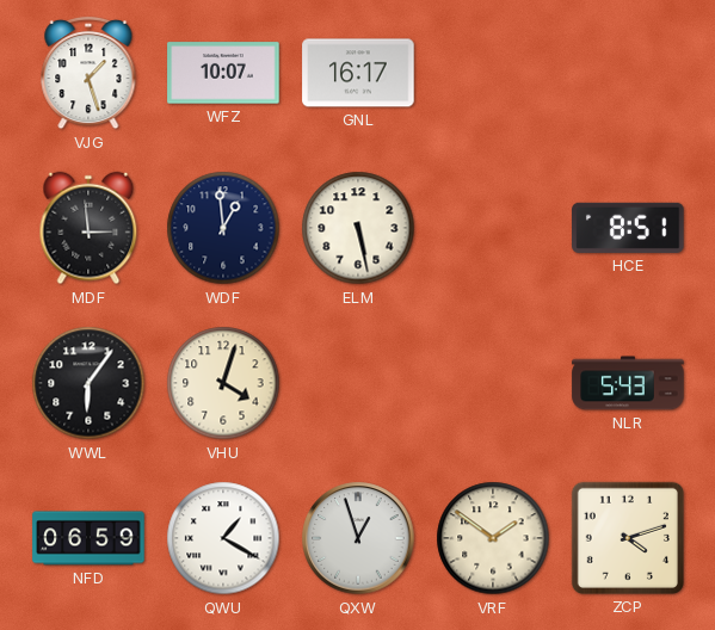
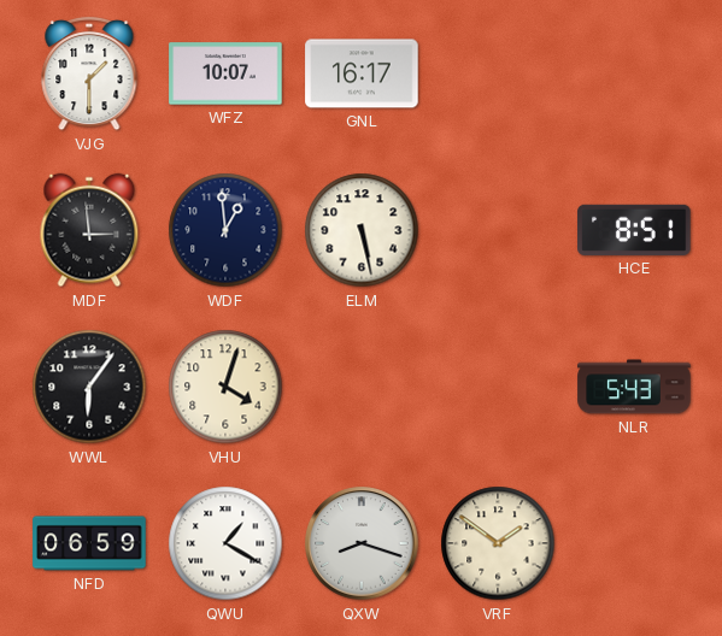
VJG: 1:27 -> 1:30 (89, 73)
QXW: 12:57 -> 8:18 (362, 543)
ZCP: 4:12 -> none (628, 538)
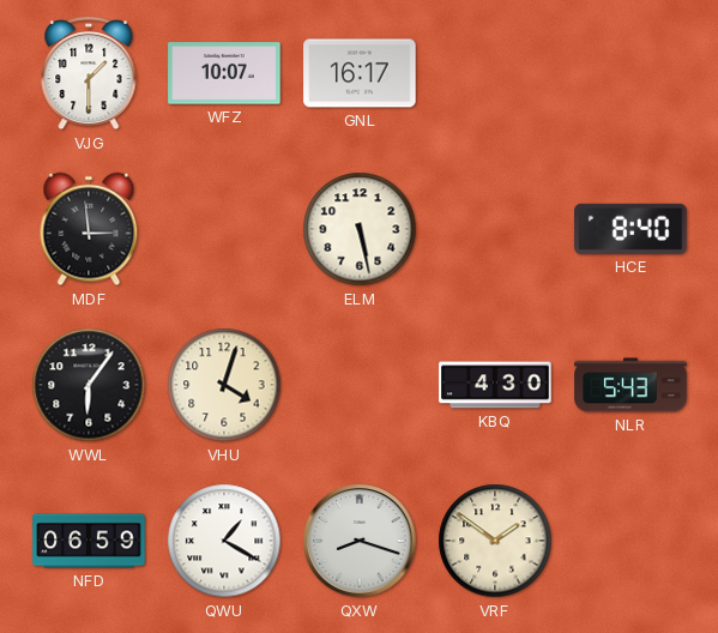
WDF: 12:59 -> none (225, 230)
HCE: 8:51 -> 8:40 (630, 229)
KBQ: none -> 4:30 (495, 385)
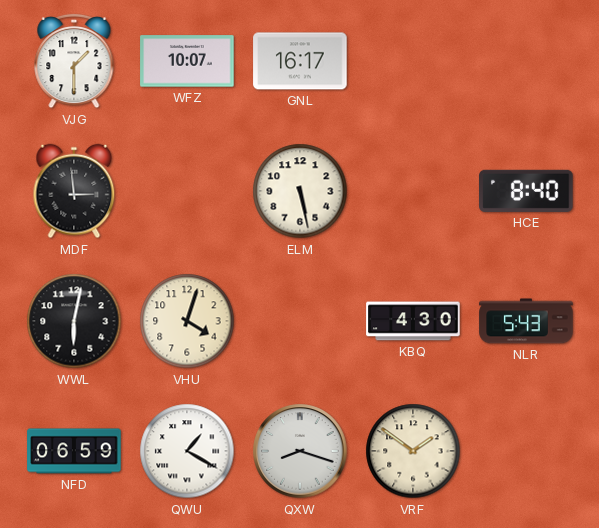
WWL: 6:06 -> 6:02 (74, 321)
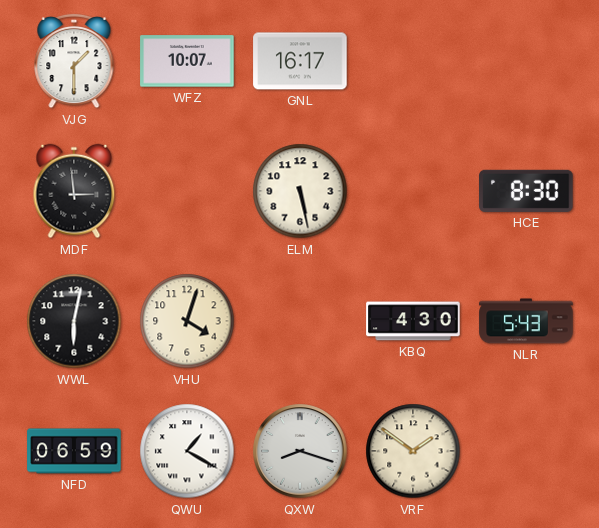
HCE: 8:40 -> 8:30 (526, 191)
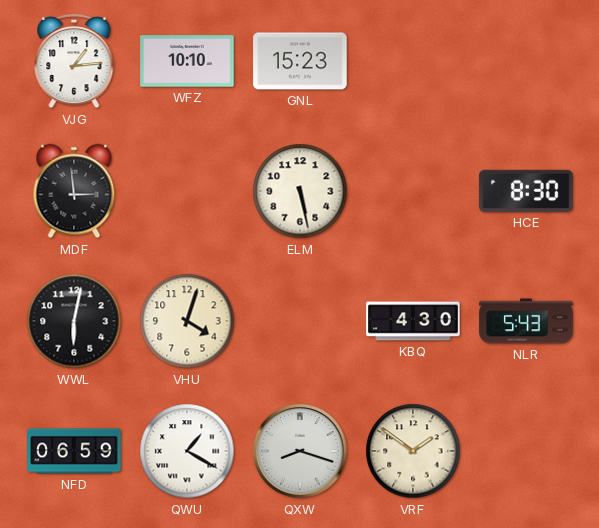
VJG: 1:30 -> 1:14 (74, 61)
WFZ: 10:07 -> 10:10 (187, 61)
GNL: 16:17 -> 15:23 (300, 61)
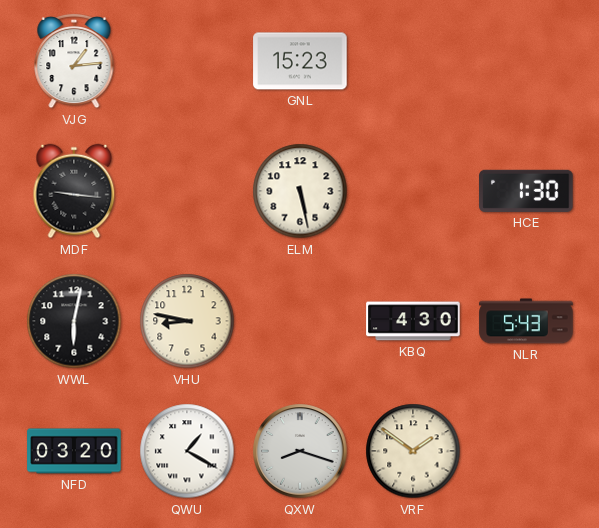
WFZ: 10:10 -> none (187, 61)
MDF: 2:59 -> 9:16 (74, 191)
HCE: 8:30 -> 1:30 (526, 191)
VHU: 4:03 -> 8:47 (187, 321)
NFD: 06:59 -> 03:20 (74, 451)
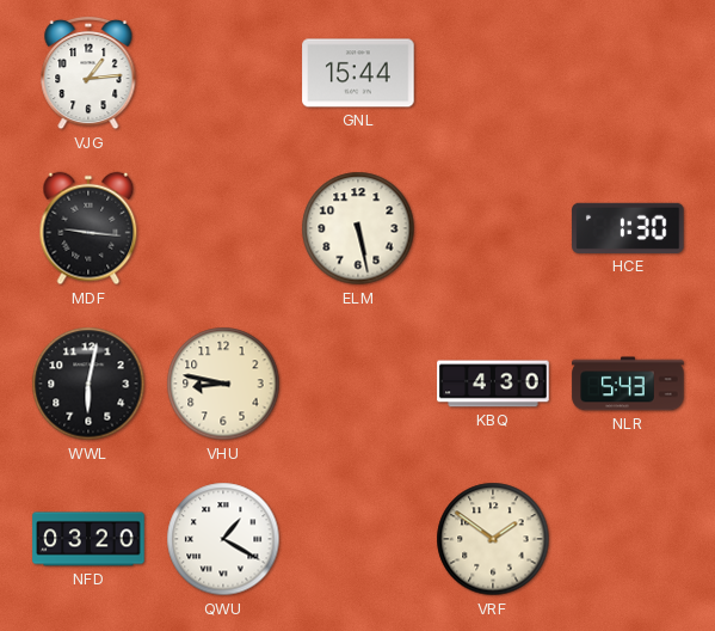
GNL: 15:23 -> 15:44 (358, 73)
QXW: 8:18 -> none (300, 451)
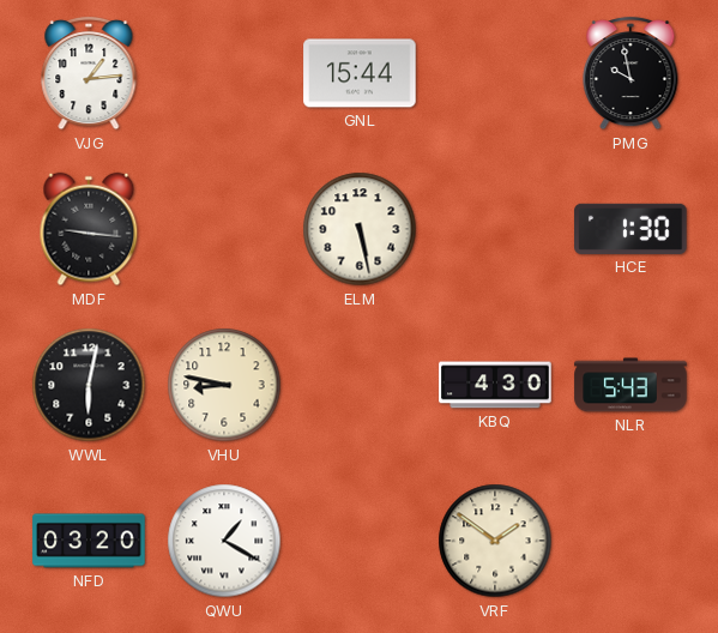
PMG: none -> 9:58 (630, 73)
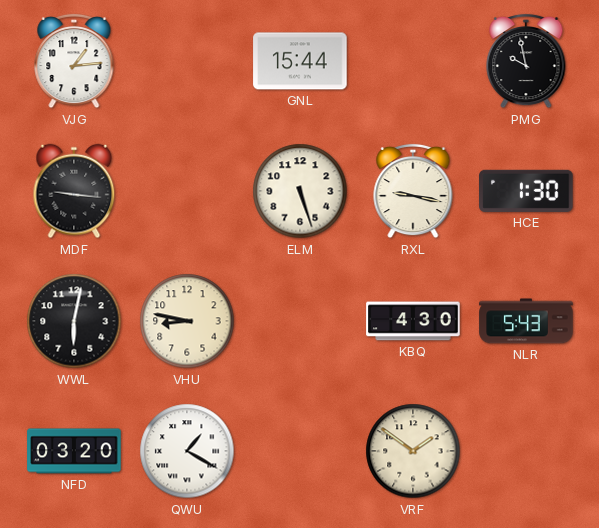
ELM: 5:28 -> 5:27 (300, 191)
RXL: none -> 9:17 (413, 191)
